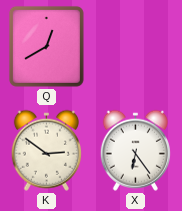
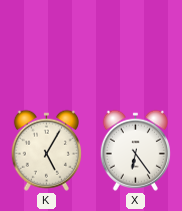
Q: 12:40 -> none (46, 46)
K: 2:51 -> 5:05 (46, 150)
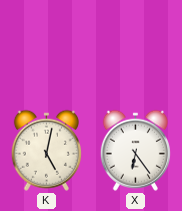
K: 5:05 -> 5:02 (46, 150)
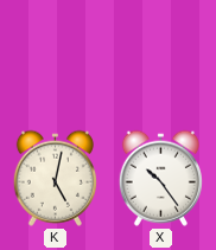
X: 6:24 -> 10:24 (160, 178)
